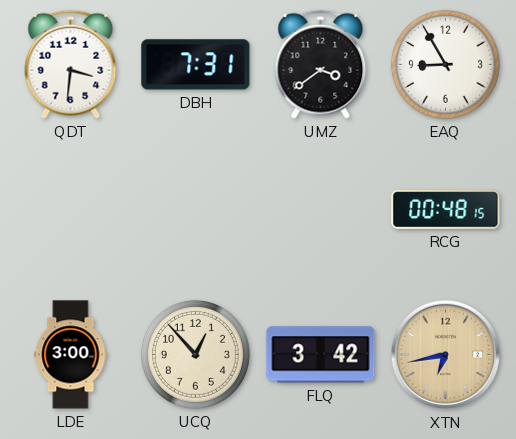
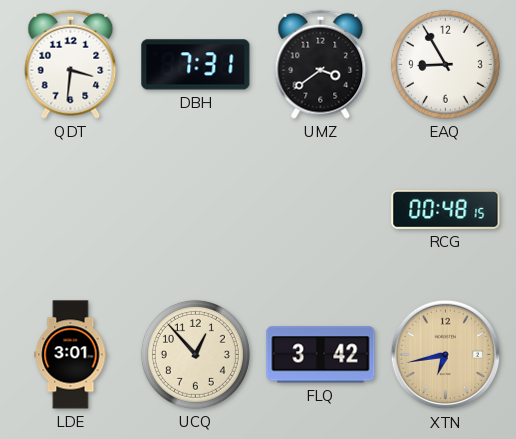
LDE: 3:00 -> 3:01 (71, 355)
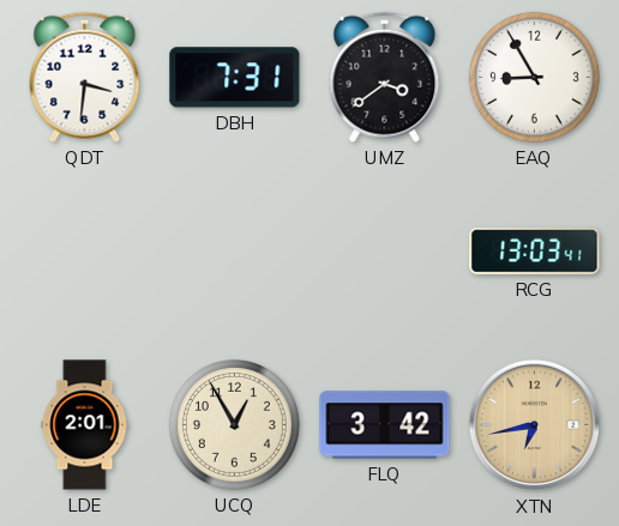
RCG: 00:48 -> 13:03 (535, 252)
LDE: 3:01 -> 2:01 (85, 425)
UCQ: 12:53 -> 12:55 (234, 424)
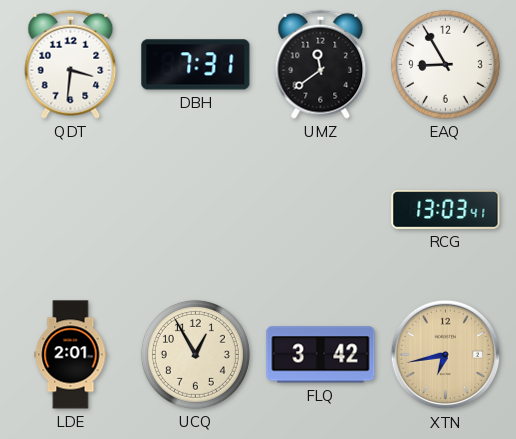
UMZ: 3:39 -> 11:39 (321, 64)
